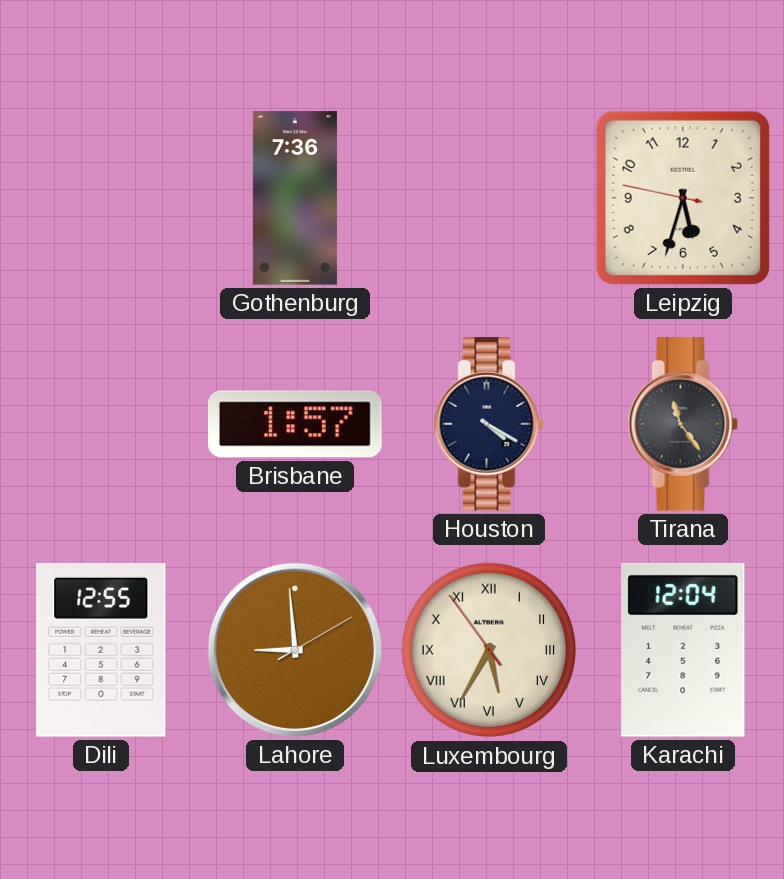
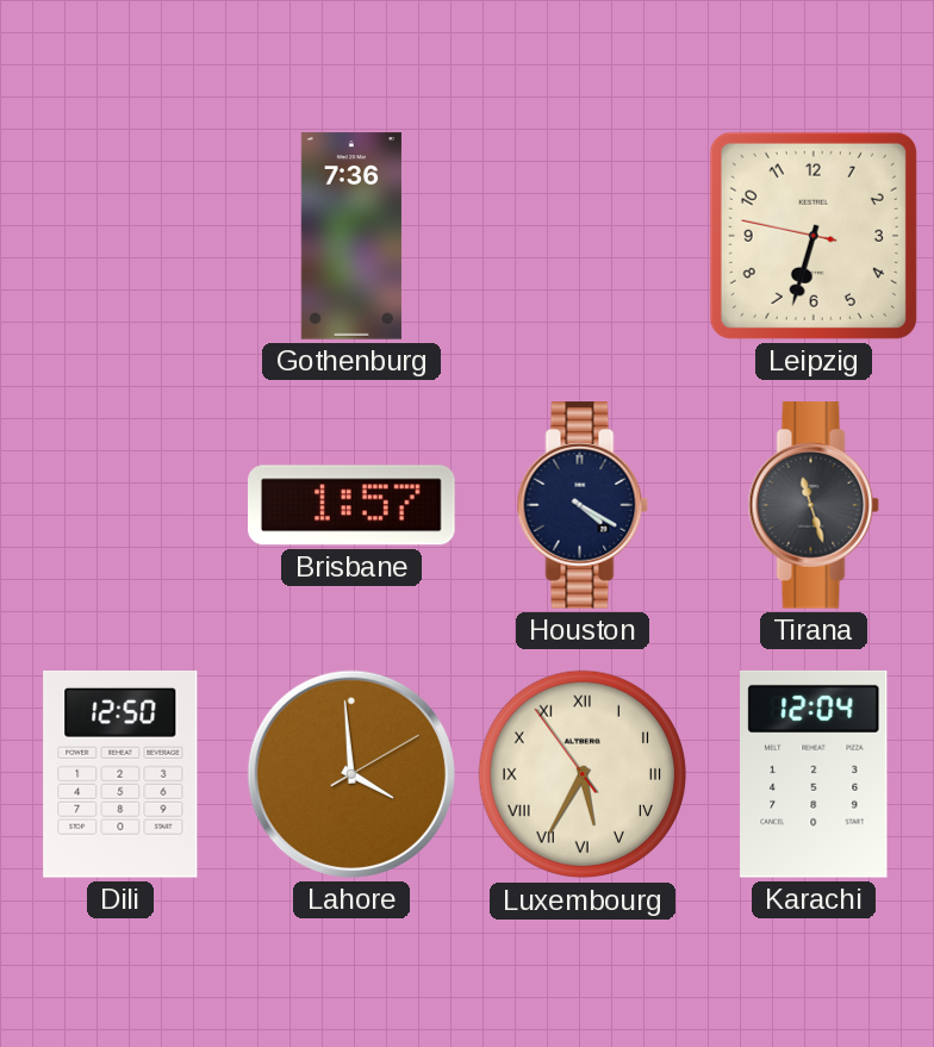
Leipzig: 5:32 -> 6:32 (814, 236)
Tirana: 11:24 -> 11:27 (814, 505)
Dili: 12:55 -> 12:50 (120, 774)
Lahore: 8:59 -> 3:59 (351, 774)
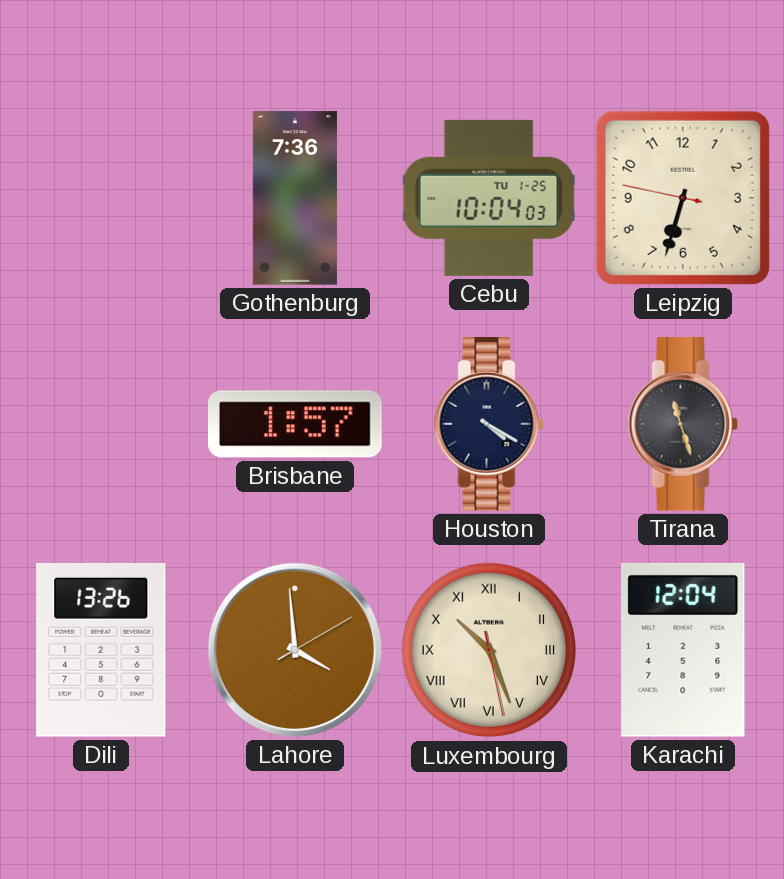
Cebu: none -> 10:04 (489, 198)
Dili: 12:50 -> 13:26 (101, 650)
Luxembourg: 5:34 -> 10:26 (489, 650)
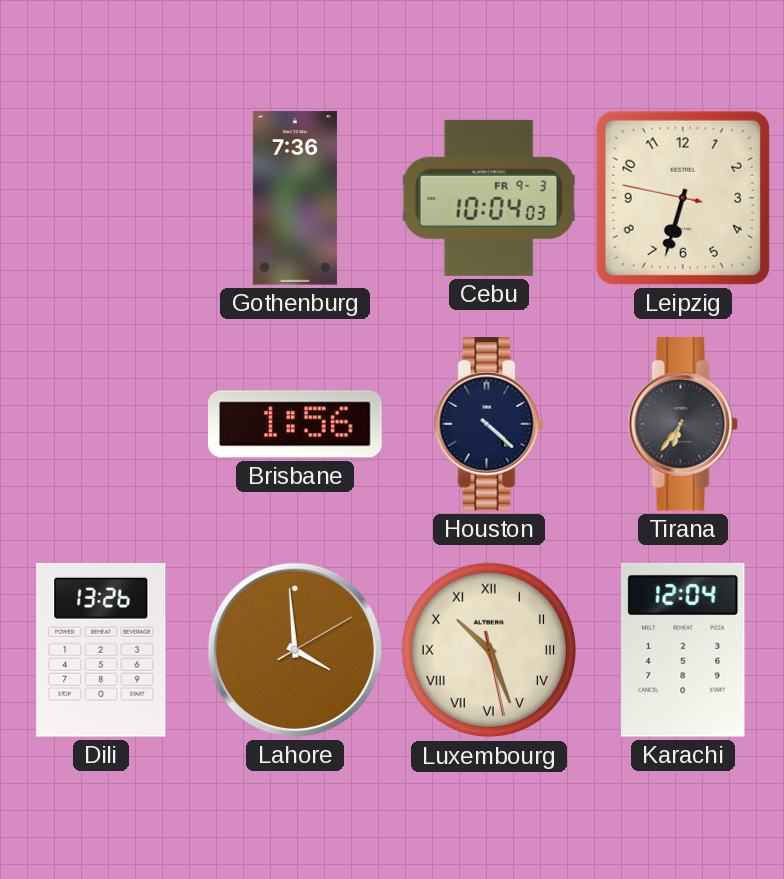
Cebu date: TU 1-25 -> FR 9-3 (489, 198)
Brisbane: 1:57 -> 1:56 (296, 424)
Houston: 4:20 -> 4:22 (489, 424)
Tirana: 11:27 -> 6:36 (683, 424)
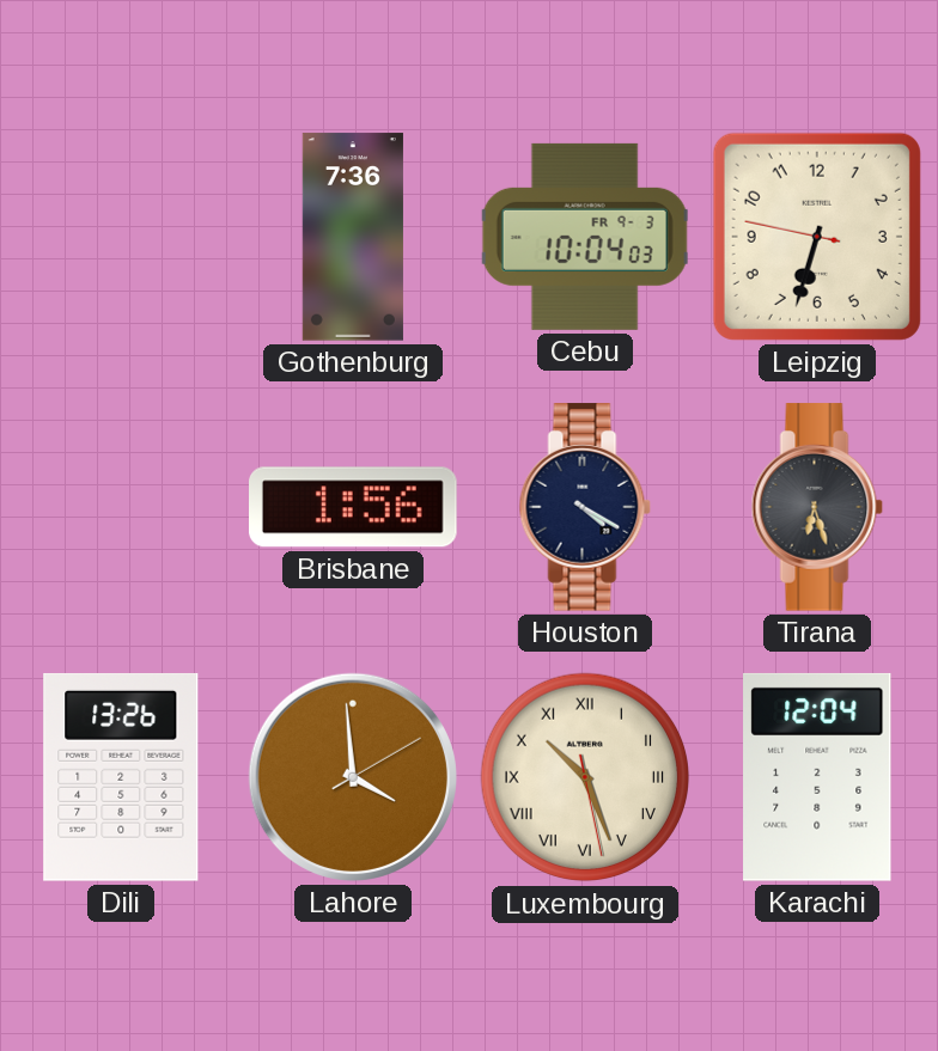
Houston: 4:22 -> 4:20 (585, 507)
Tirana: 6:36 -> 6:27 (817, 507)
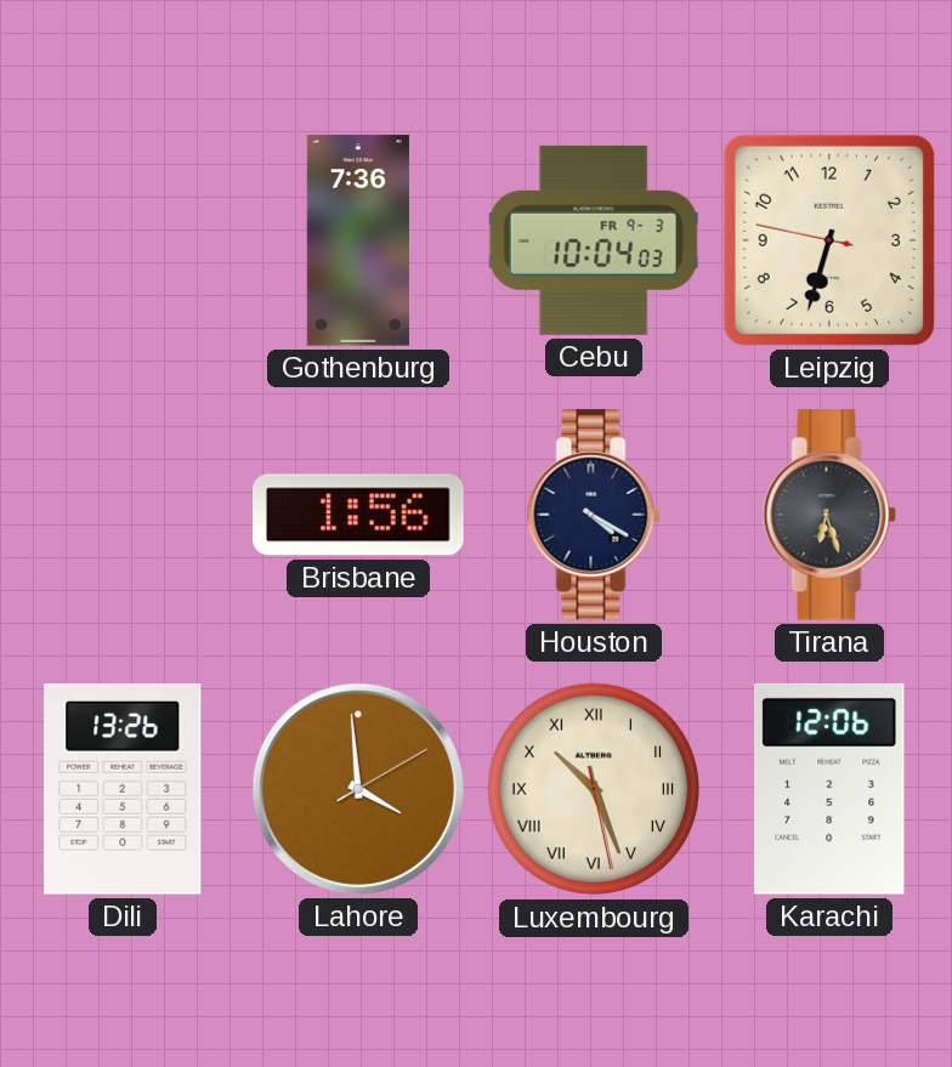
Karachi: 12:04 -> 12:06 (829, 789)
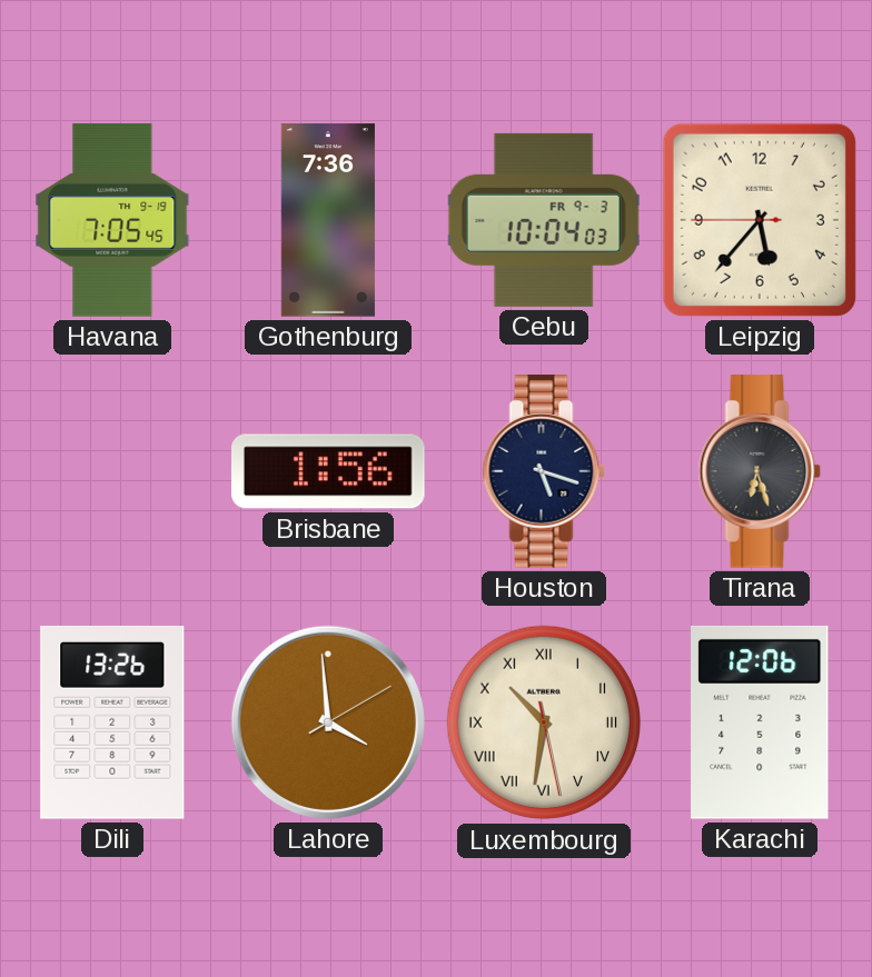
Havana: none -> 7:05 (112, 220)
Leipzig: 6:32 -> 5:36 (760, 220)
Houston: 4:20 -> 5:18 (544, 471)
Luxembourg: 10:26 -> 10:31 (544, 722)
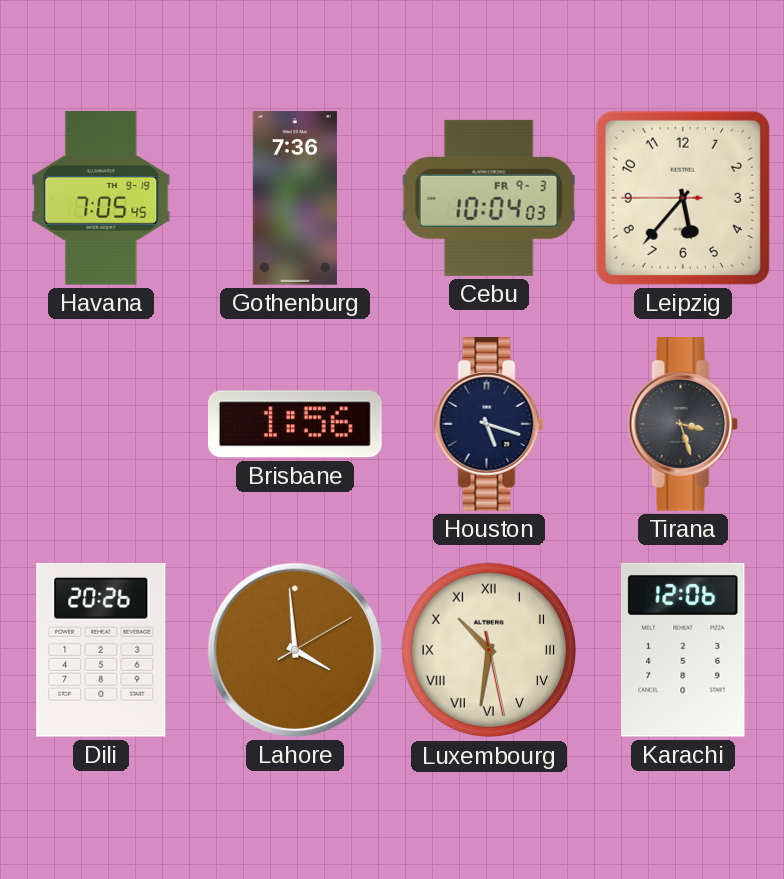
Tirana: 6:27 -> 3:27 (683, 424)
Dili: 13:26 -> 20:26 (101, 650)
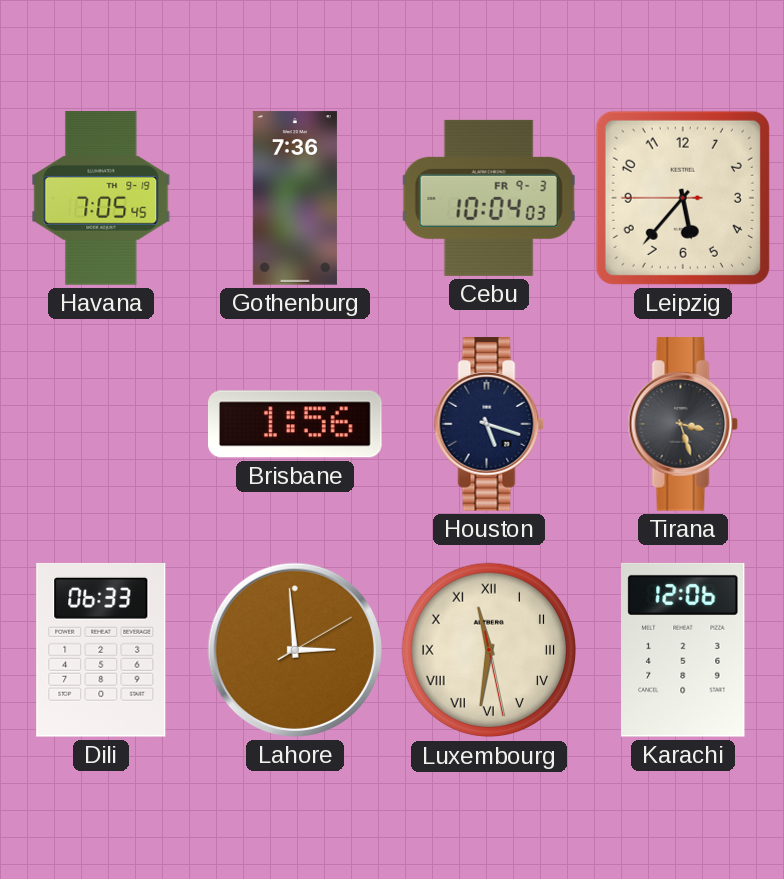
Dili: 20:26 -> 06:33 (101, 650)
Lahore: 3:59 -> 2:59 (295, 650)
Luxembourg: 10:31 -> 11:31 (489, 650)
